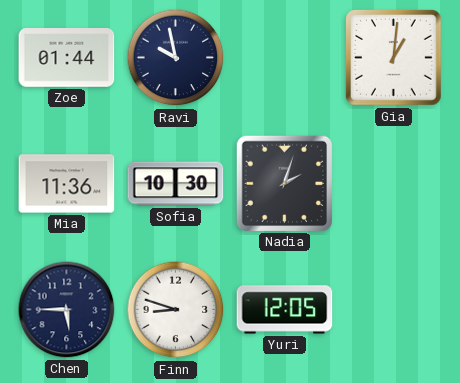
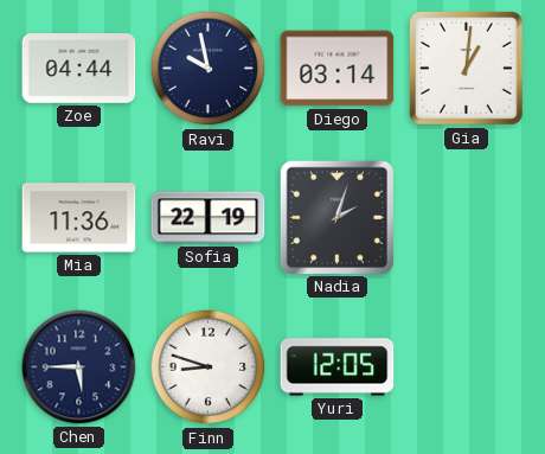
Zoe: 01:44 -> 04:44 (79, 69)
Diego: none -> 03:14 (338, 69)
Sofia: 10:30 -> 22:19 (209, 218)
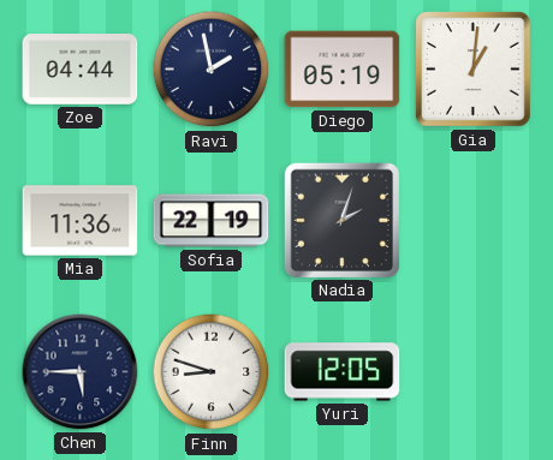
Ravi: 9:58 -> 1:58 (212, 70)
Diego: 03:14 -> 05:19 (343, 70)
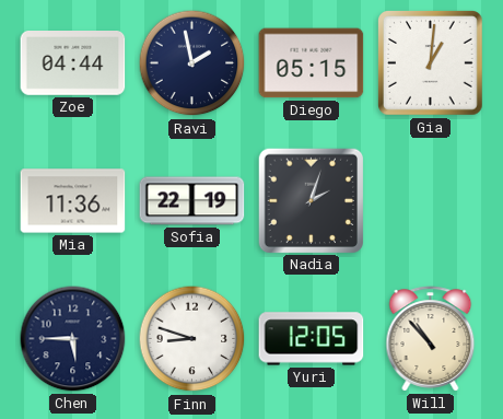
Diego: 05:19 -> 05:15 (312, 63)
Will: none -> 10:53 (431, 339)
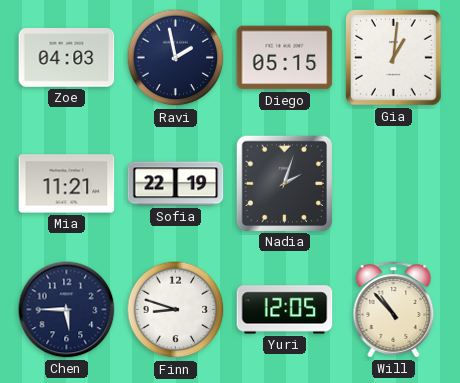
Zoe: 04:44 -> 04:03 (67, 58)
Mia: 11:36 -> 11:21 (67, 184)
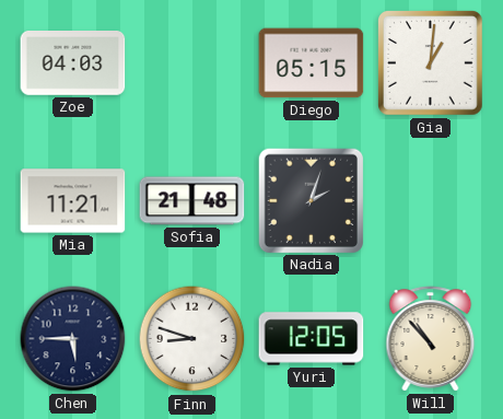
Ravi: 1:58 -> none (176, 58)
Sofia: 22:19 -> 21:48 (192, 201)
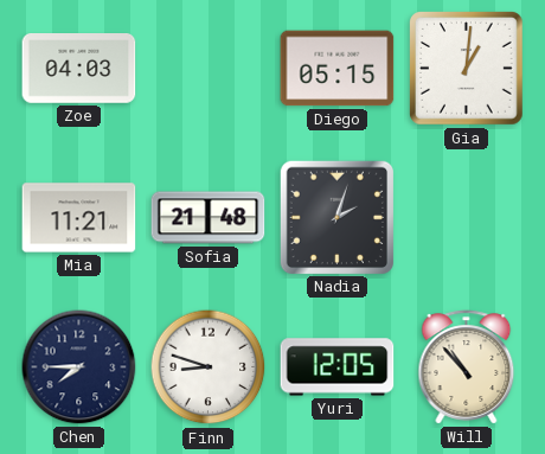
Chen: 5:45 -> 7:45 (79, 367)
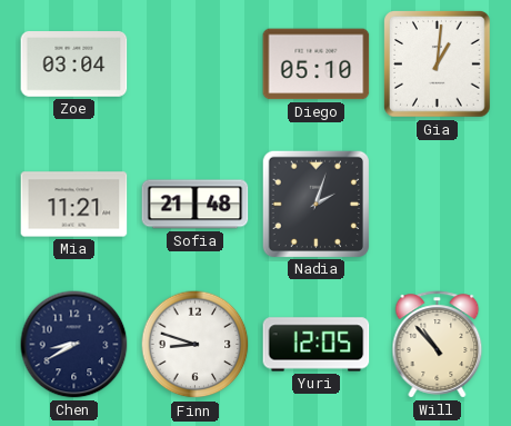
Zoe: 04:03 -> 03:04 (74, 65)
Diego: 05:15 -> 05:10 (317, 65)
Chen: 7:45 -> 8:40 (74, 345)
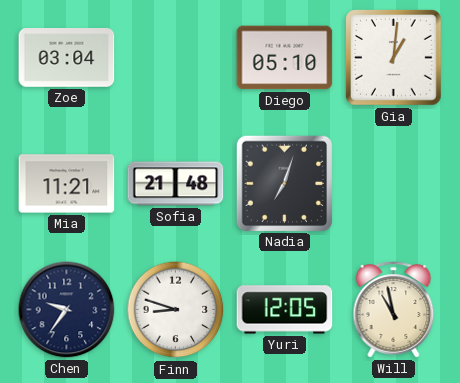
Nadia: 2:03 -> 7:03 (284, 183)
Chen: 8:40 -> 9:36 (67, 310)
Will: 10:53 -> 10:58 (394, 310)
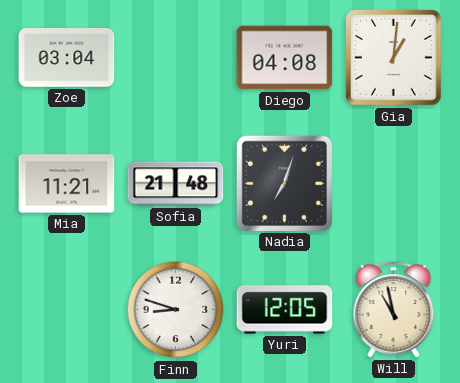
Diego: 05:10 -> 04:08 (285, 58)
Chen: 9:36 -> none (67, 310)
